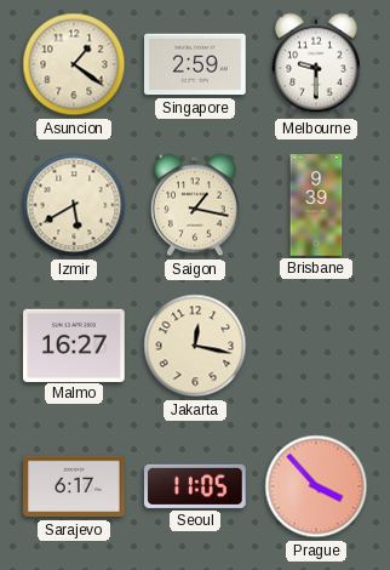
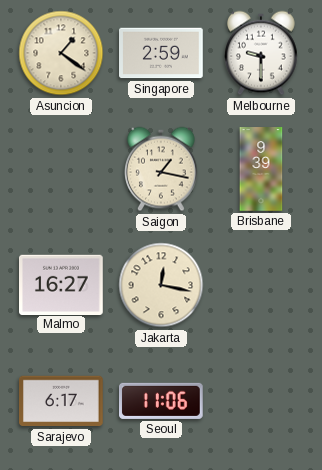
Izmir: 5:40 -> none (74, 205)
Seoul: 11:05 -> 11:06 (162, 401)
Prague: 3:53 -> none (316, 486)
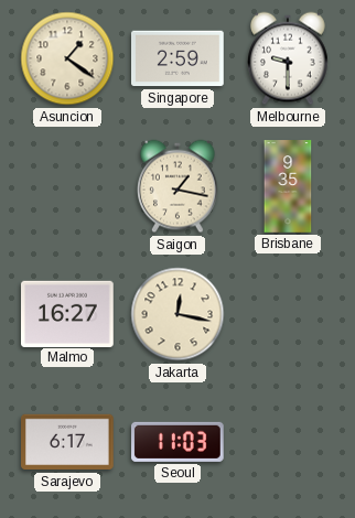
Brisbane: 9:39 -> 9:35 (288, 186)
Seoul: 11:06 -> 11:03 (179, 442)
